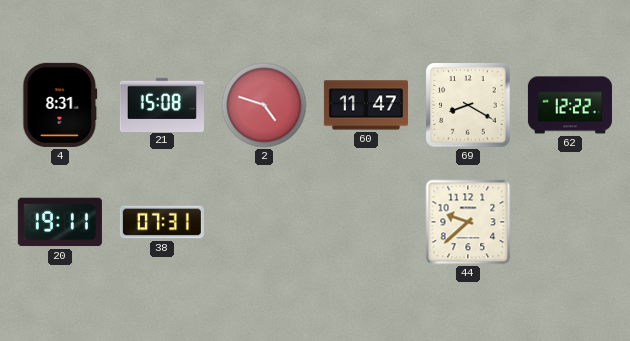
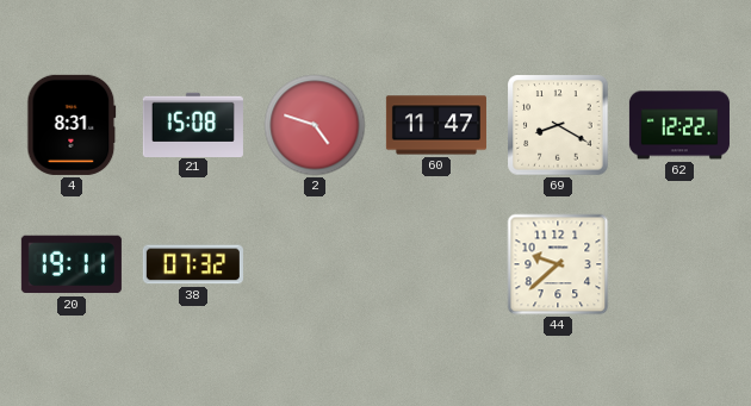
38: 07:31 -> 07:32 (193, 264)
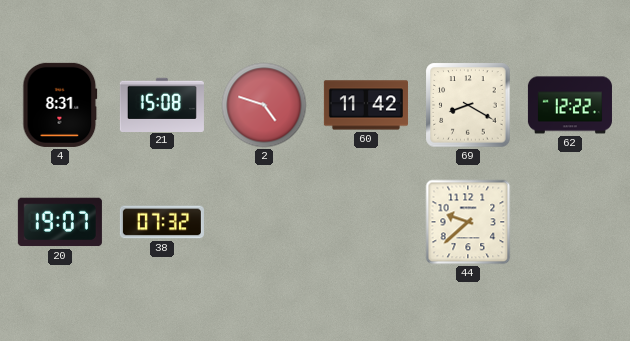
60: 11:47 -> 11:42 (366, 105)
20: 19:11 -> 19:07 (60, 222)
